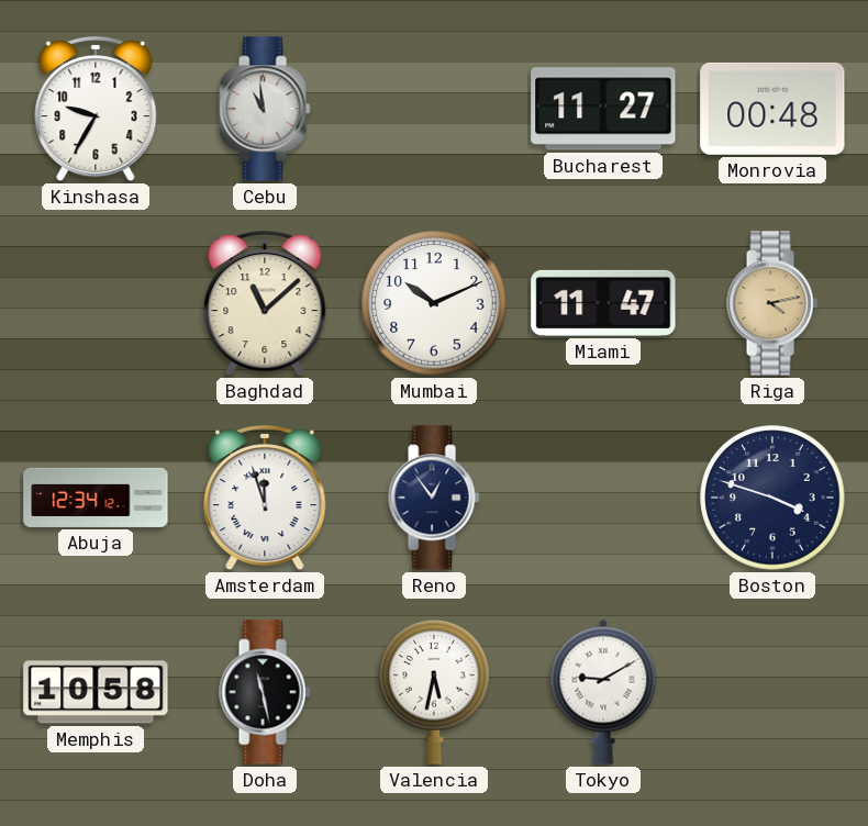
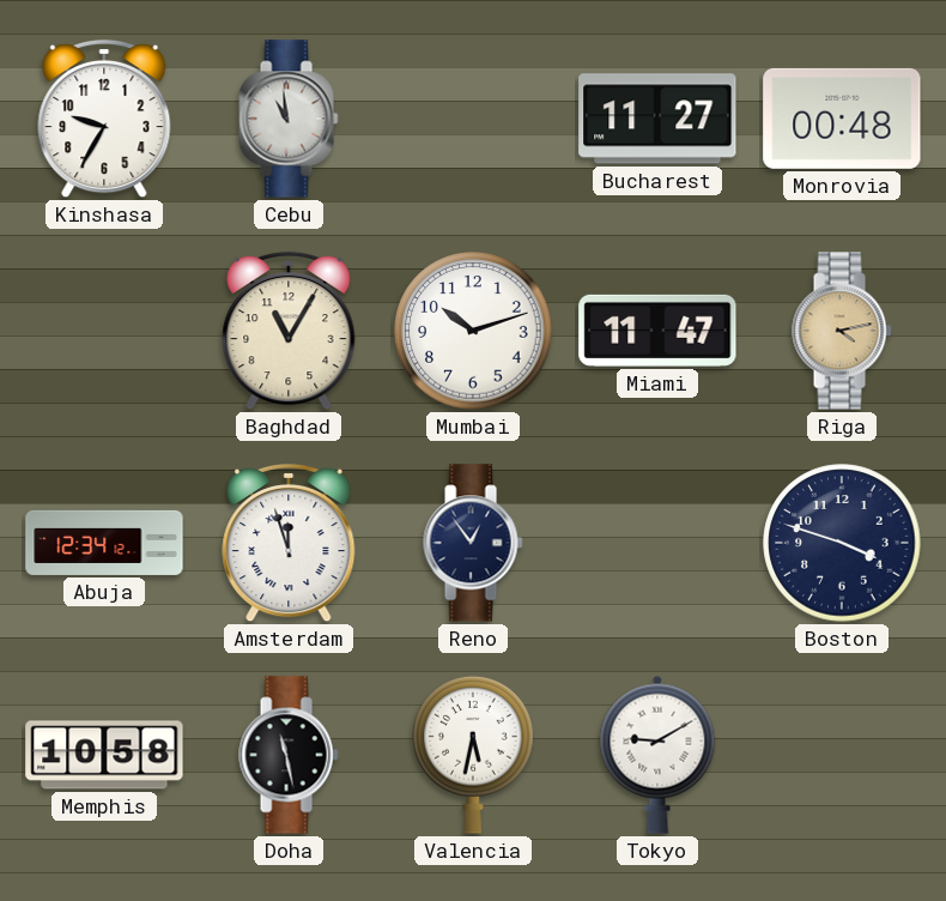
Baghdad: 11:08 -> 11:05 (289, 331)
Mumbai: 10:11 -> 10:12 (473, 331)
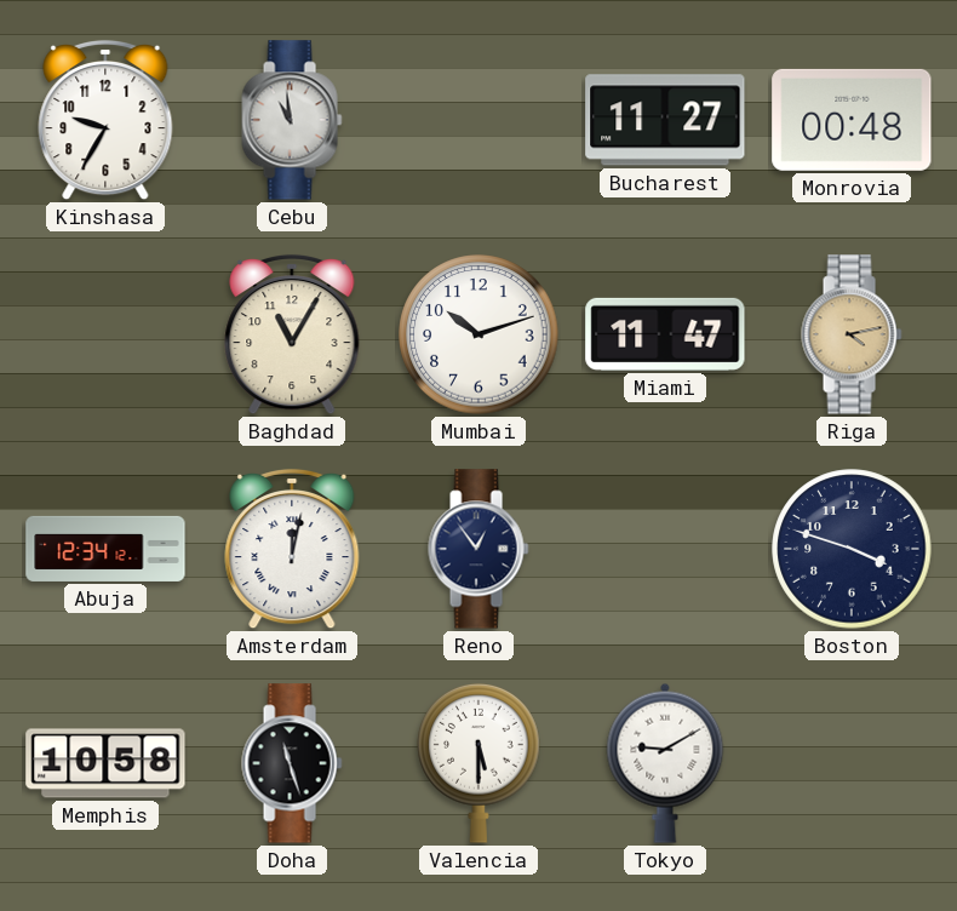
Amsterdam: 11:57 -> 12:02 (292, 549)
Doha: 11:28 -> 11:27 (292, 763)
Valencia: 5:32 -> 5:30 (478, 763)
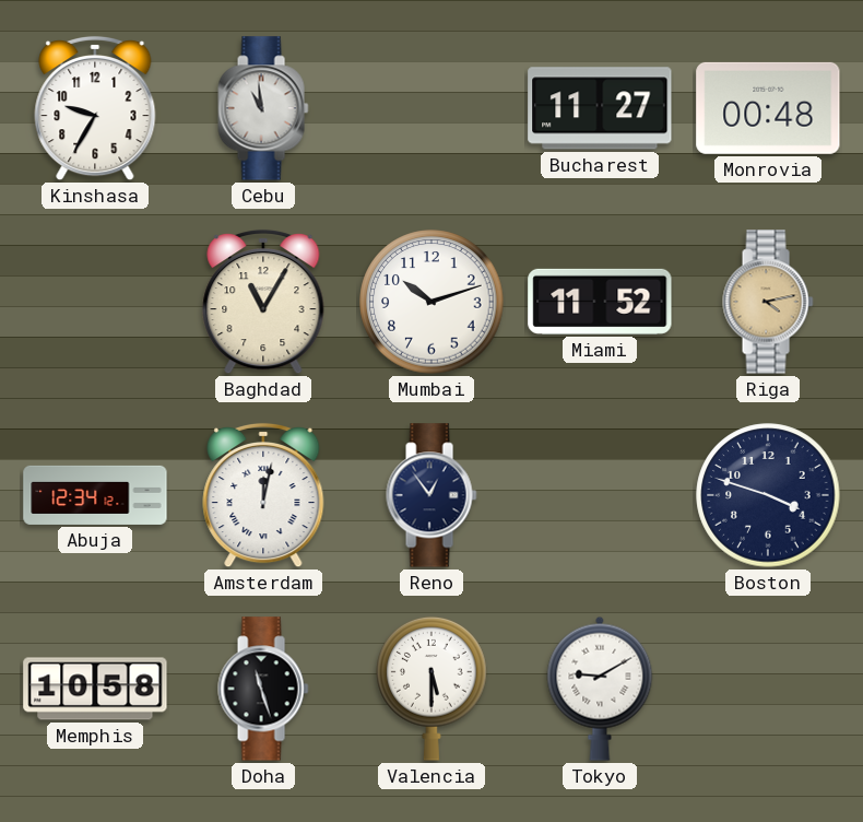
Miami: 11:47 -> 11:52 (600, 302)
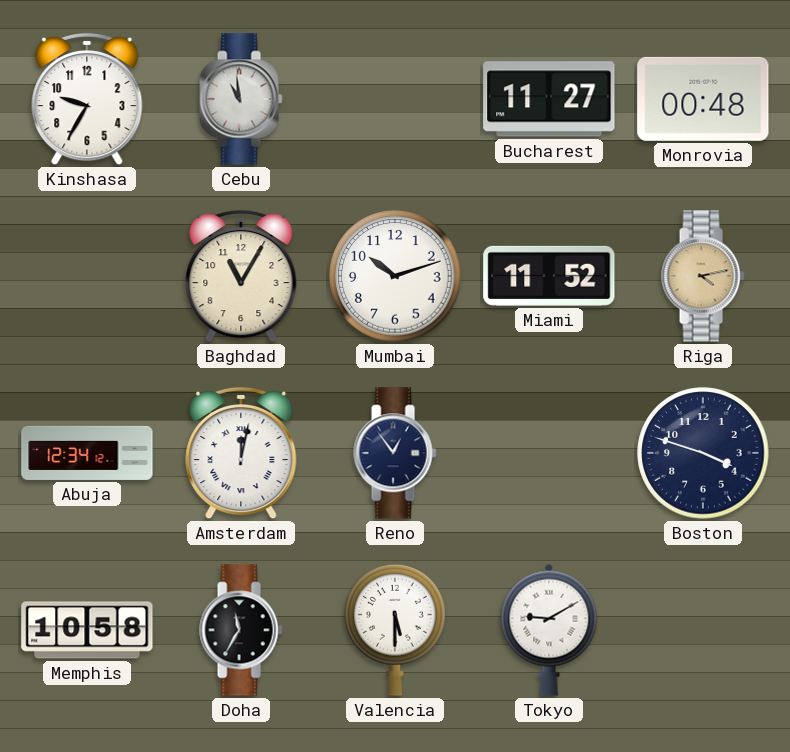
Doha: 11:27 -> 11:35 (241, 630)
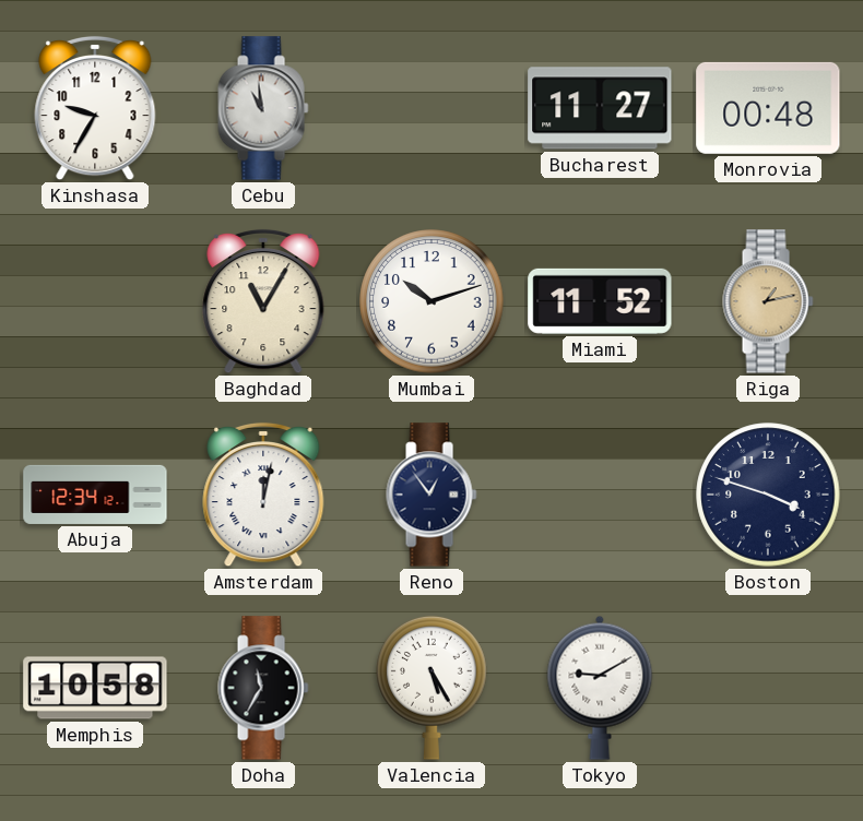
Riga: 4:13 -> 1:13 (768, 301)
Valencia: 5:30 -> 5:25 (431, 688)
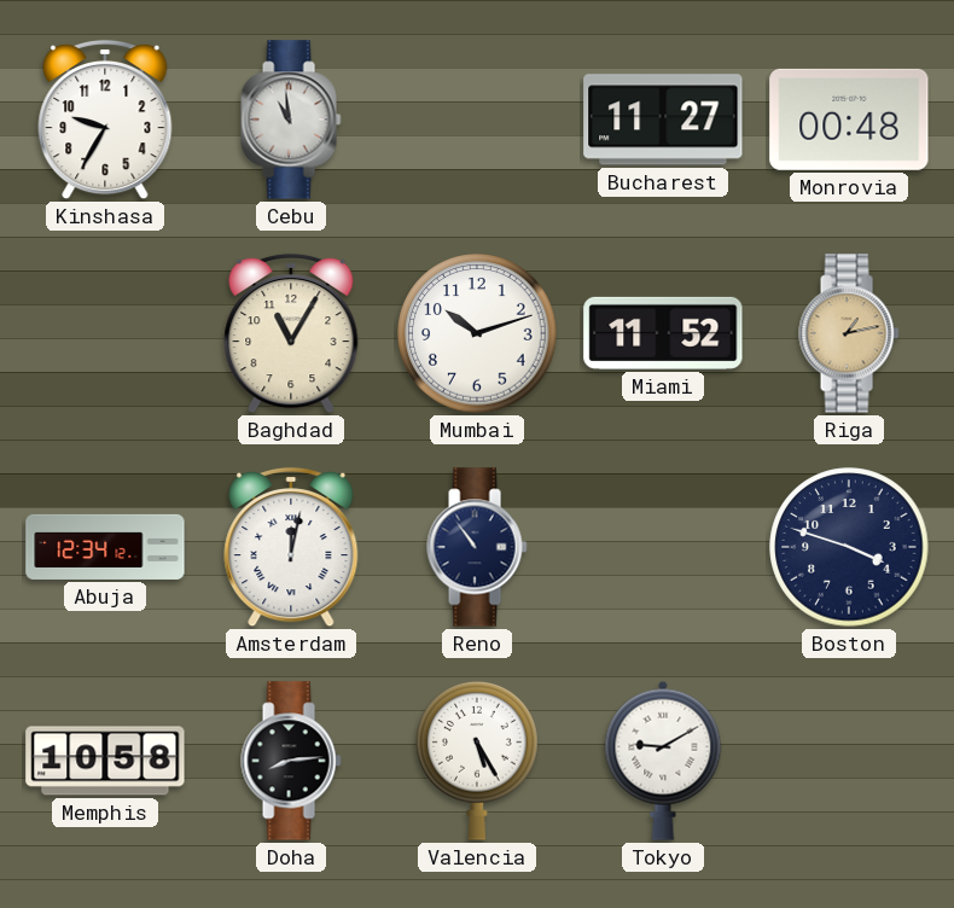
Reno: 12:54 -> 10:54 (477, 547)
Doha: 11:35 -> 8:14 (291, 761)
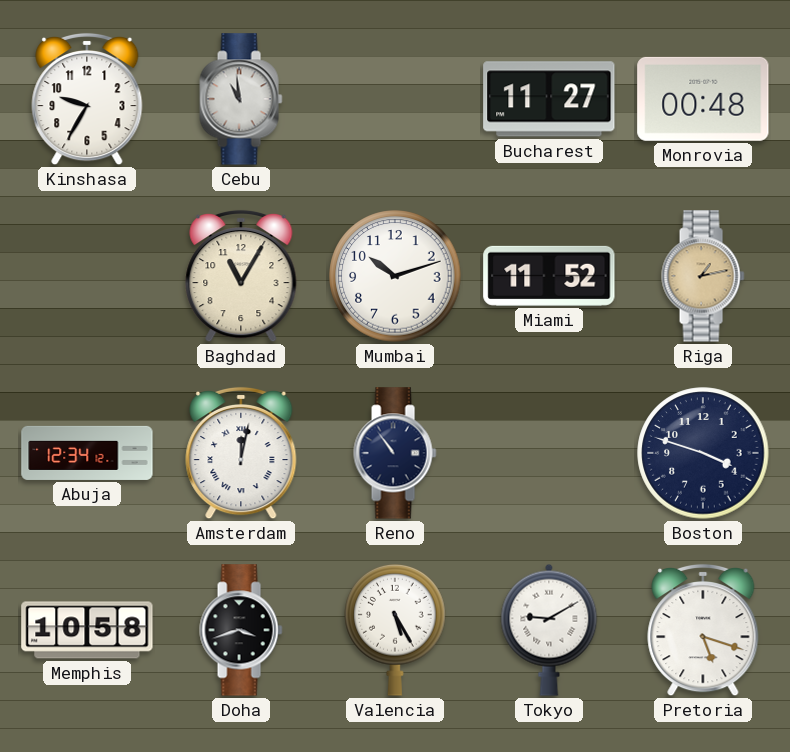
Doha: 8:14 -> 3:42 (241, 630)
Pretoria: none -> 5:18 (703, 630)
